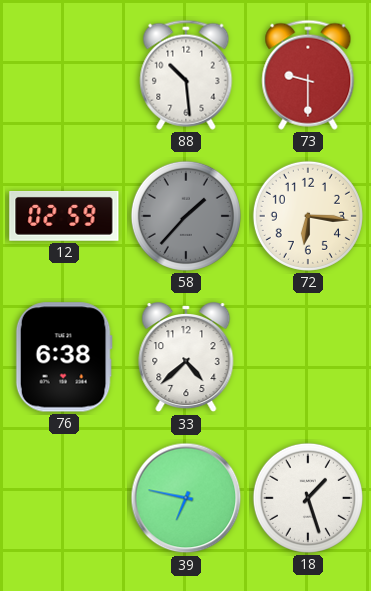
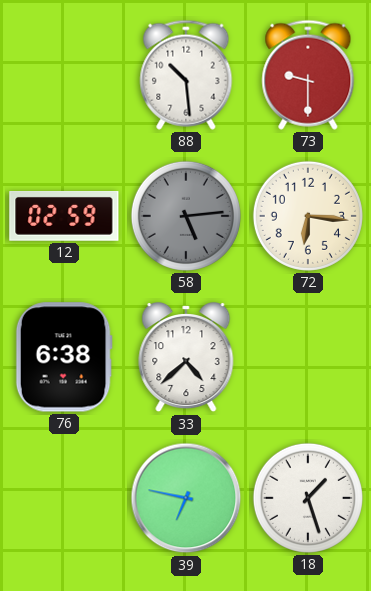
58: 1:37 -> 5:14 (186, 216)
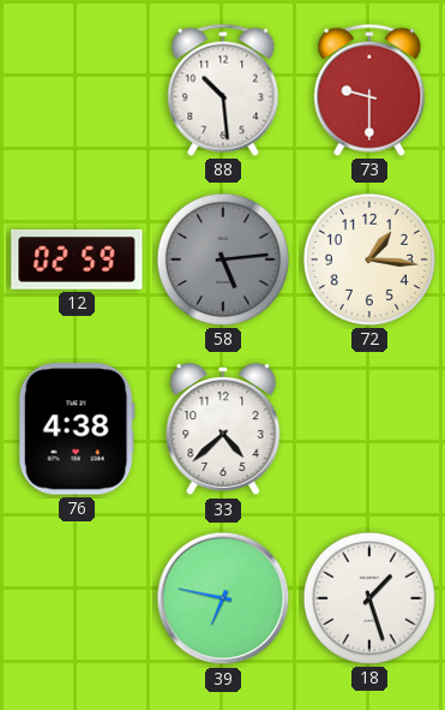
72: 6:16 -> 1:16 (369, 259)
76: 6:38 -> 4:38 (77, 429)
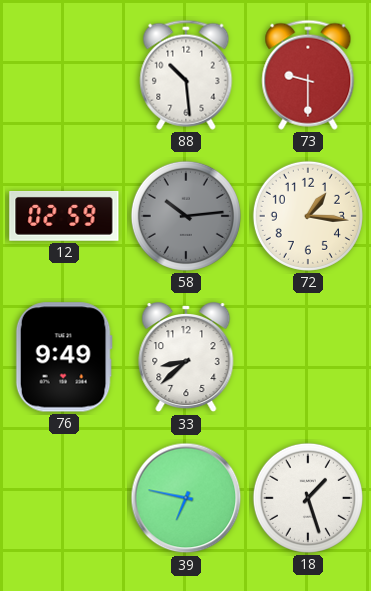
58: 5:14 -> 10:14 (186, 216)
76: 4:38 -> 9:49 (64, 357)
33: 4:38 -> 8:38 (186, 357)
